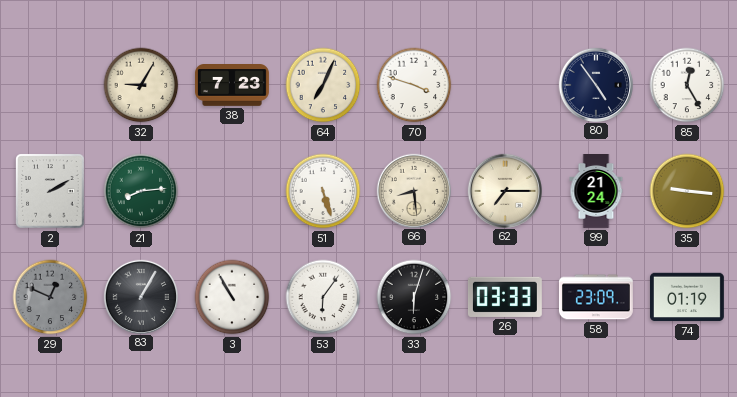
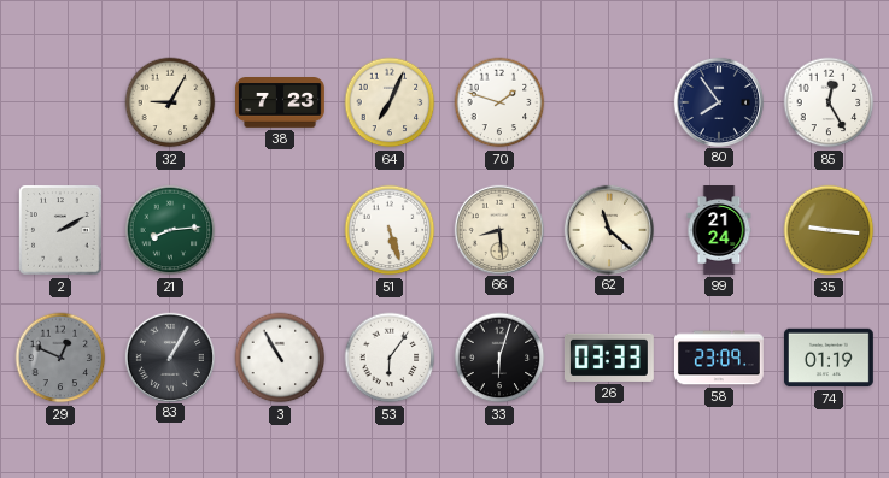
70: 3:48 -> 1:48 (499, 102)
80: 4:54 -> 7:54 (718, 101)
62: 7:15 -> 11:22 (608, 229)
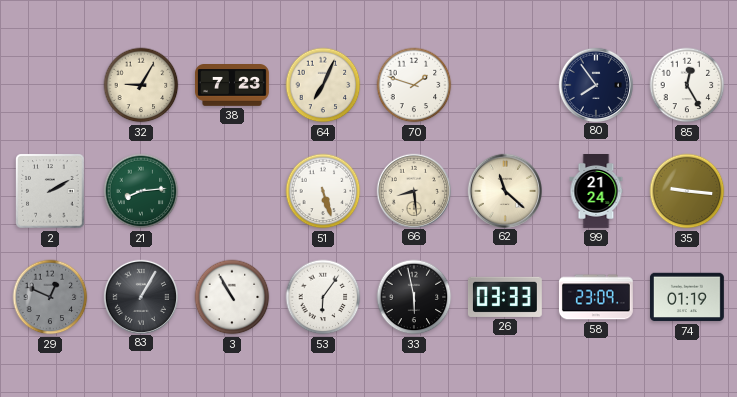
33: 6:03 -> 5:58 (414, 297)
